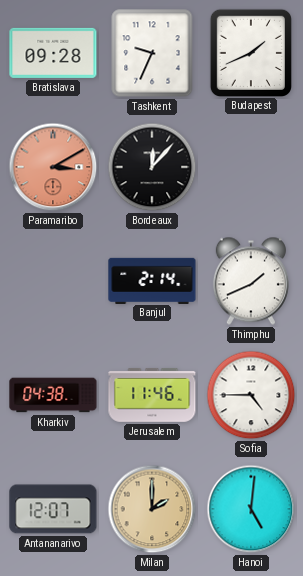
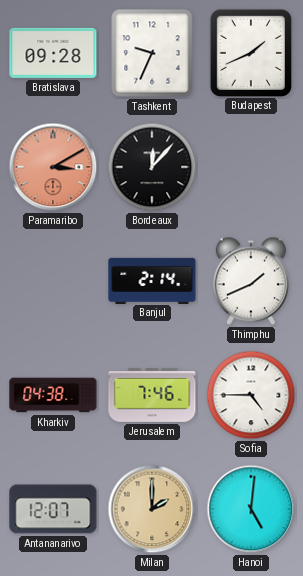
Jerusalem: 11:46 -> 7:46 (152, 395)
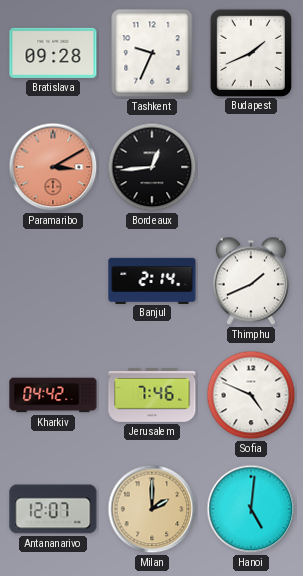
Bordeaux: 12:07 -> 12:44 (152, 167)
Kharkiv: 04:38 -> 04:42 (53, 395)
Sofia: 4:45 -> 4:49 (251, 395)
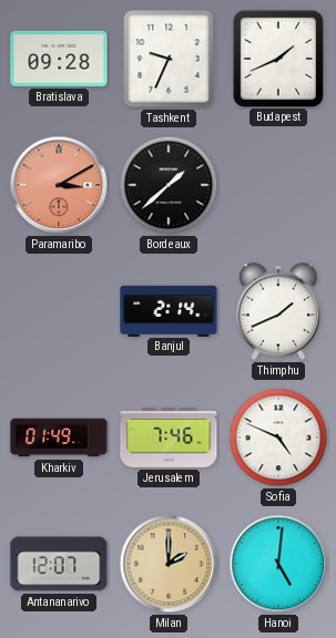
Bordeaux: 12:44 -> 1:38 (169, 185)
Kharkiv: 04:42 -> 01:49 (59, 438)
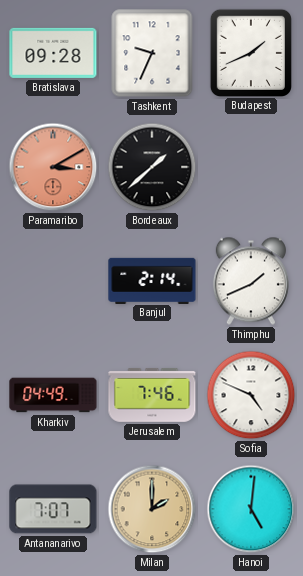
Kharkiv: 01:49 -> 04:49 (53, 395)
Antananarivo: 12:07 -> 7:07 (53, 509)
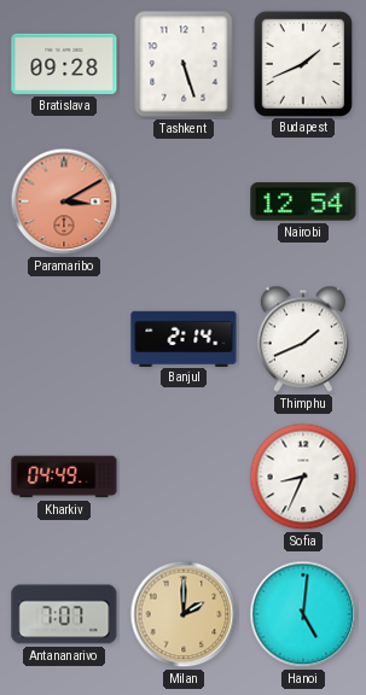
Tashkent: 9:34 -> 5:27 (184, 64)
Bordeaux: 1:38 -> none (152, 167)
Nairobi: none -> 12:54 (303, 202)
Jerusalem: 7:46 -> none (152, 395)
Sofia: 4:49 -> 8:34 (303, 477)
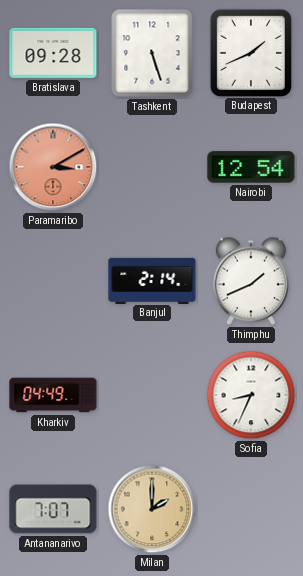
Hanoi: 5:01 -> none (303, 614)
